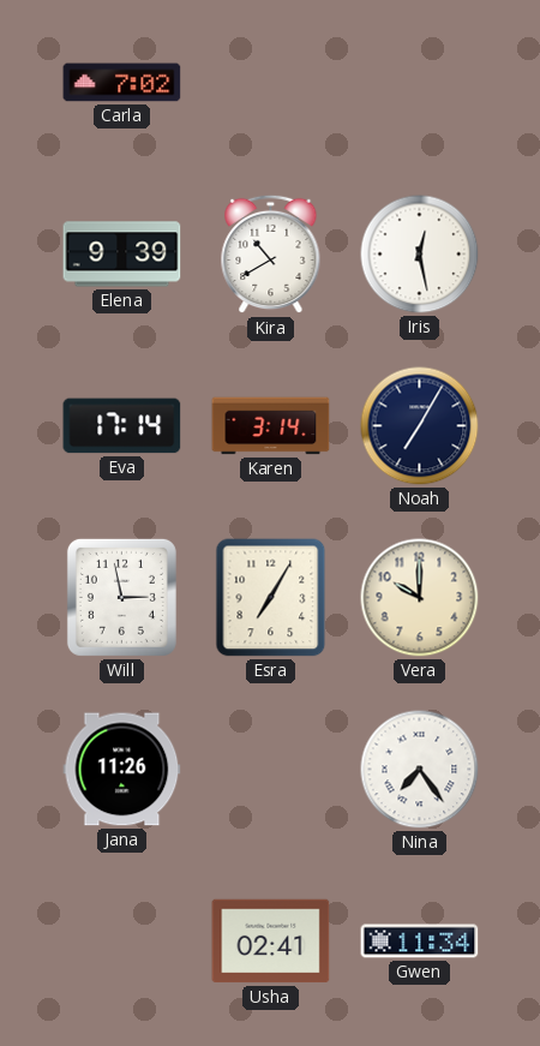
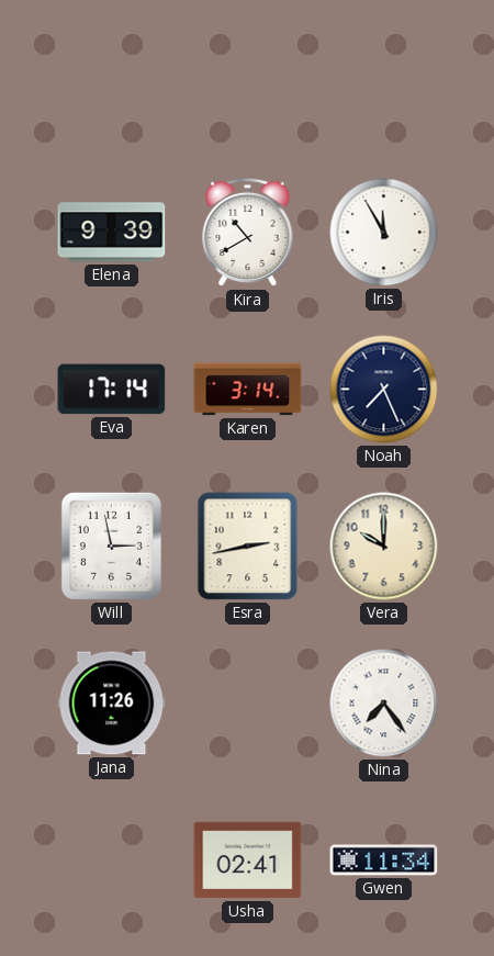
Carla: 7:02 -> none (122, 83)
Iris: 12:28 -> 11:55 (384, 233)
Noah: 7:05 -> 7:26 (384, 390)
Esra: 7:05 -> 2:43 (248, 547)
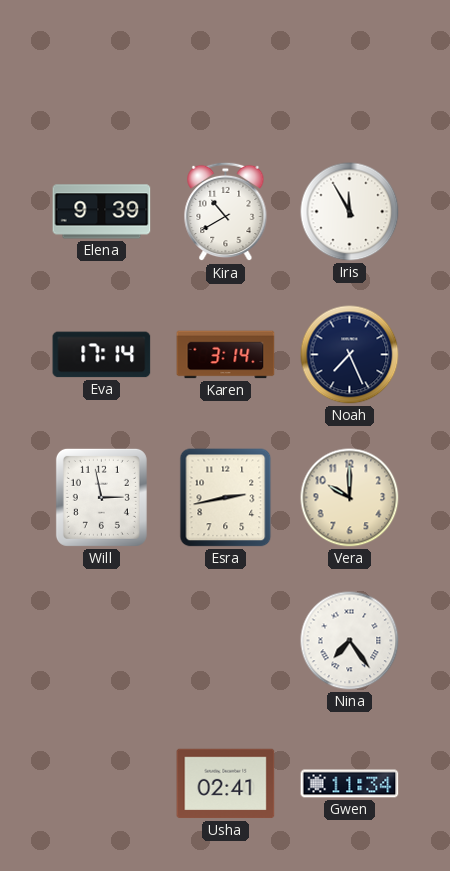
Jana: 11:26 -> none (112, 704)
